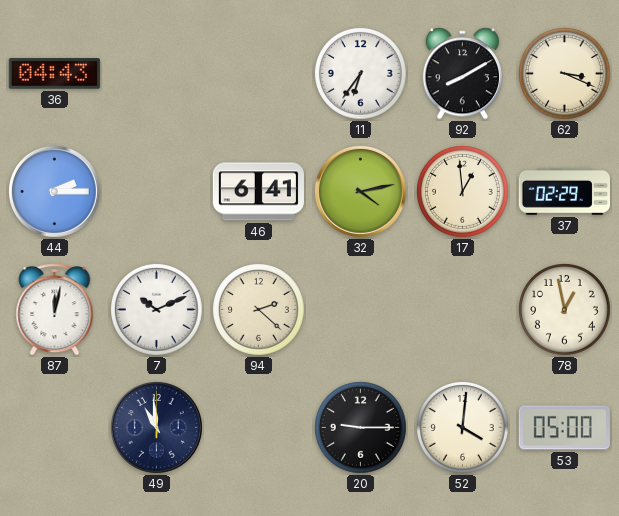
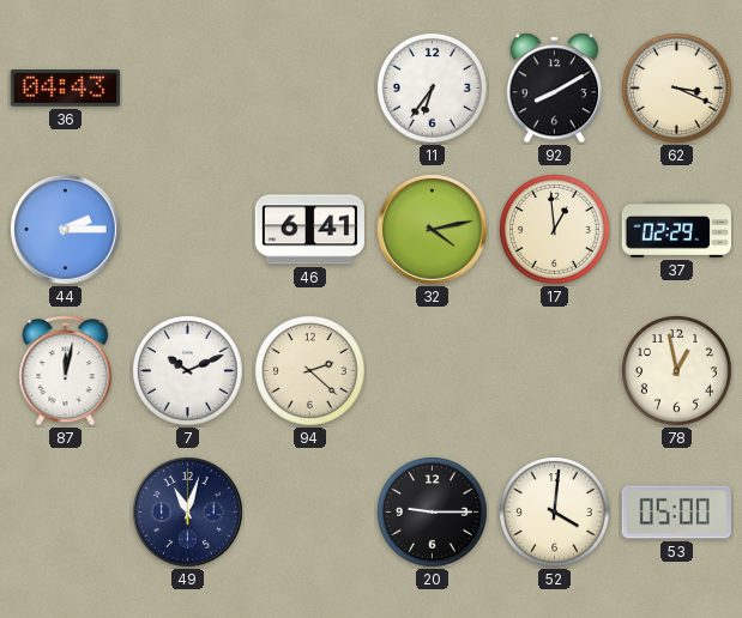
49: 10:59 -> 11:03 (187, 511)
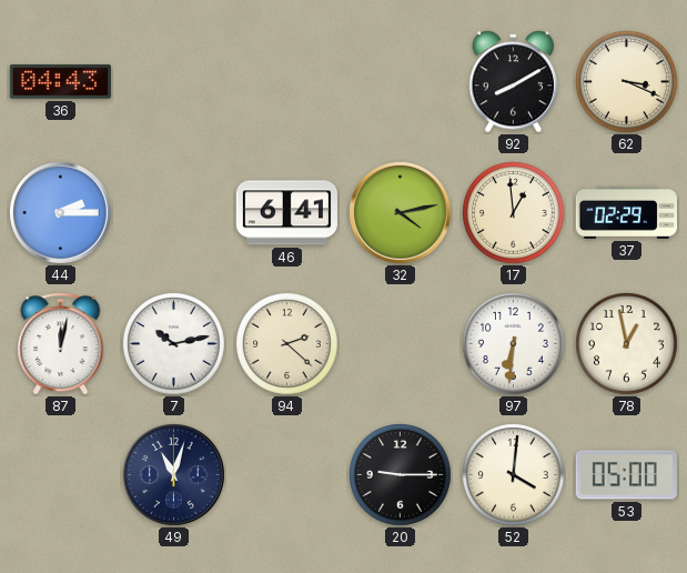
11: 6:36 -> none (433, 89)
7: 10:11 -> 10:13 (174, 344)
97: none -> 6:31 (514, 344)
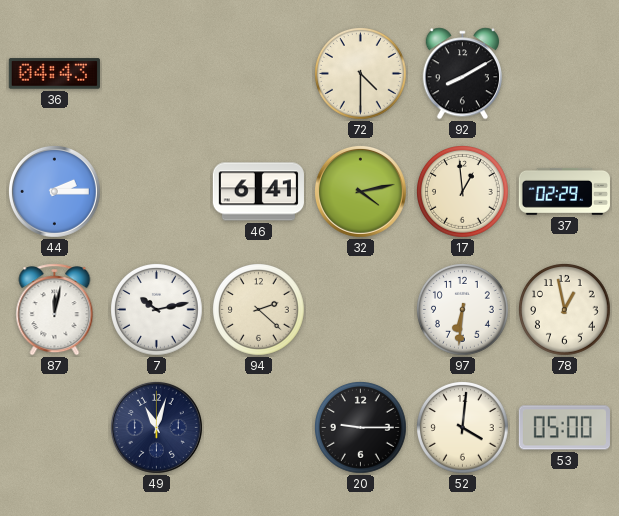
72: none -> 4:30 (361, 74)
62: 3:19 -> none (627, 82)
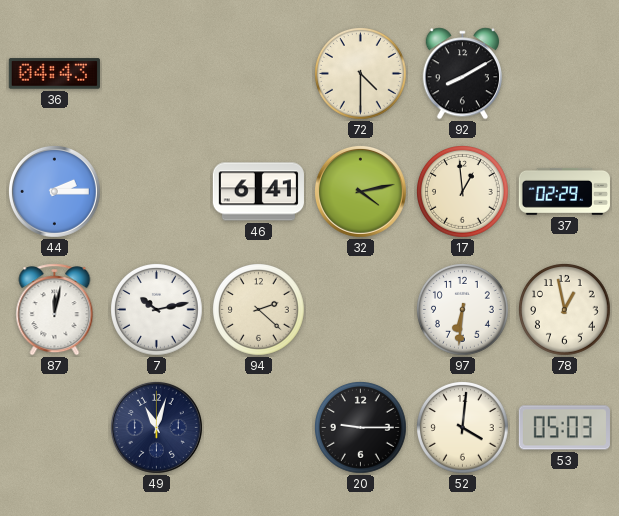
53: 05:00 -> 05:03 (564, 428)
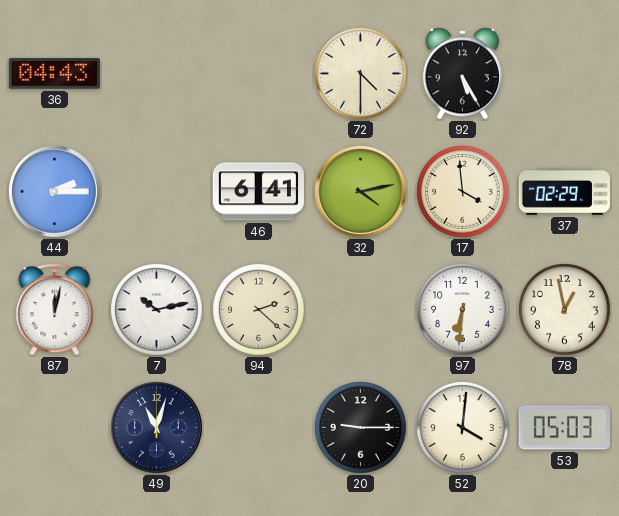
92: 8:10 -> 5:25 (462, 74)
17: 12:59 -> 3:59 (463, 192)
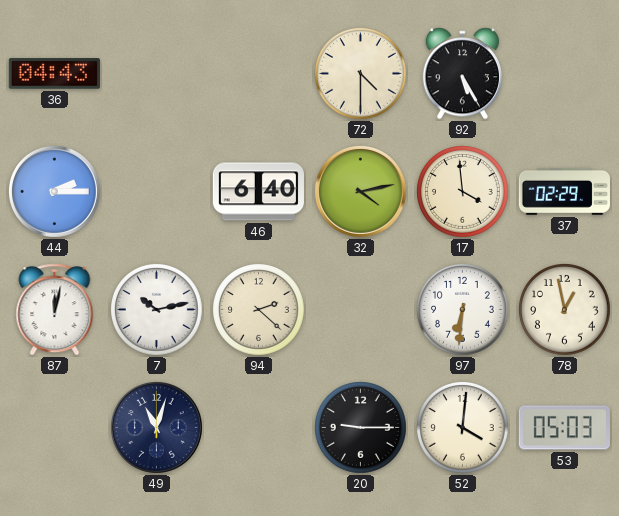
46: 6:41 -> 6:40 (258, 192)
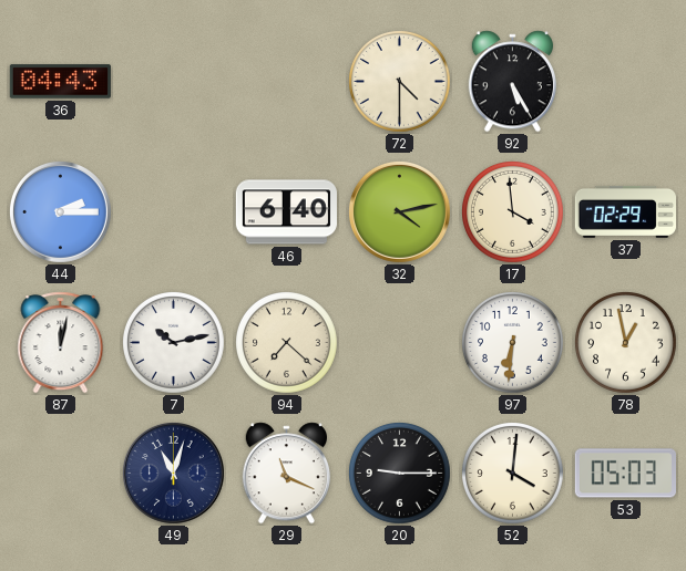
94: 2:22 -> 7:22 (287, 343)
29: none -> 11:19 (286, 474)
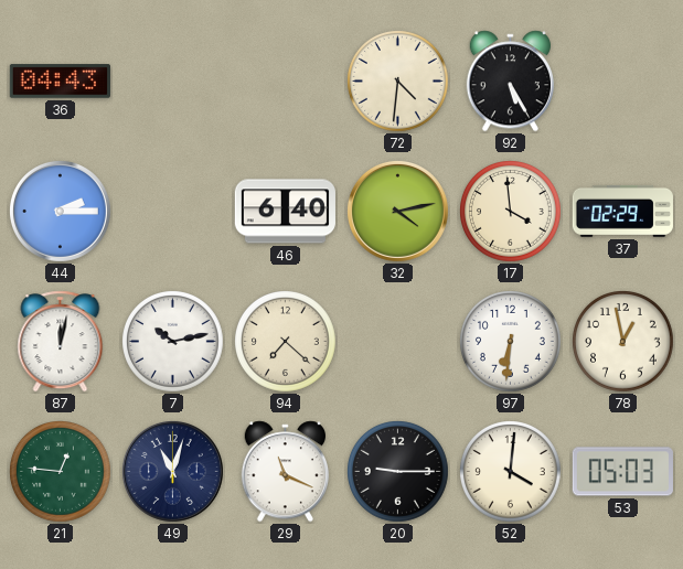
72: 4:30 -> 4:31 (398, 82)
21: none -> 12:46 (61, 472)
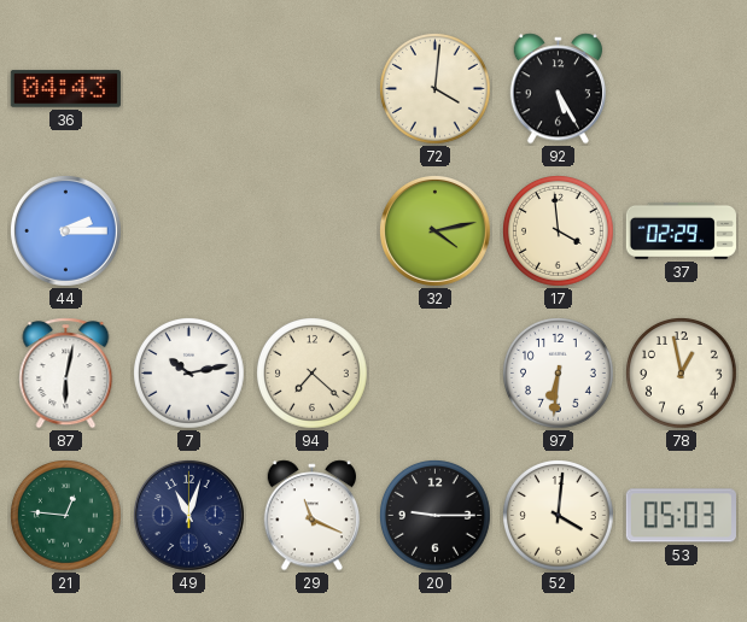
72: 4:31 -> 4:01 (436, 89)
46: 6:40 -> none (285, 212)
87: 12:02 -> 6:02 (66, 374)
